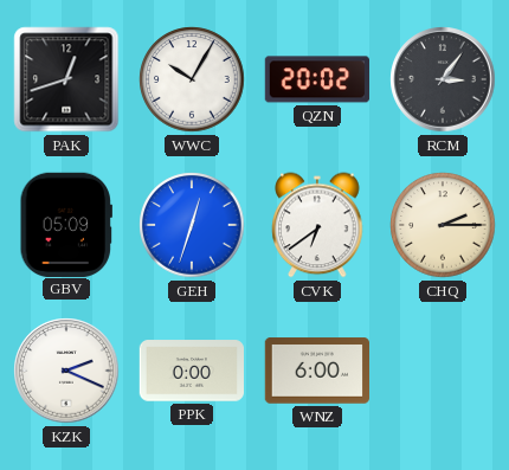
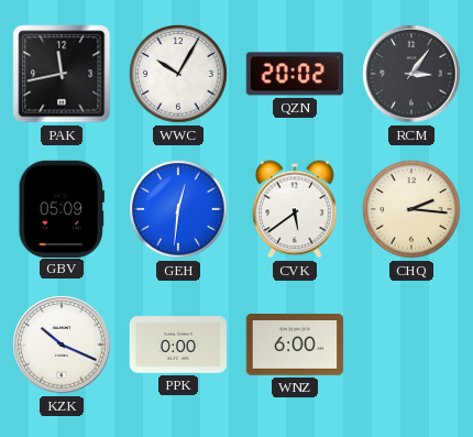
PAK: 12:42 -> 11:43 (62, 74)
GEH: 12:33 -> 12:31 (178, 209)
CVK: 6:39 -> 5:39 (295, 209)
CHQ: 2:15 -> 2:16 (411, 209)
KZK: 2:19 -> 10:19 (62, 345)
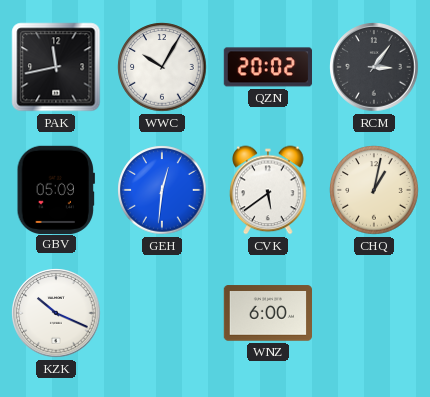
CHQ: 2:16 -> 1:02 (374, 190)
PPK: 0:00 -> none (177, 345)
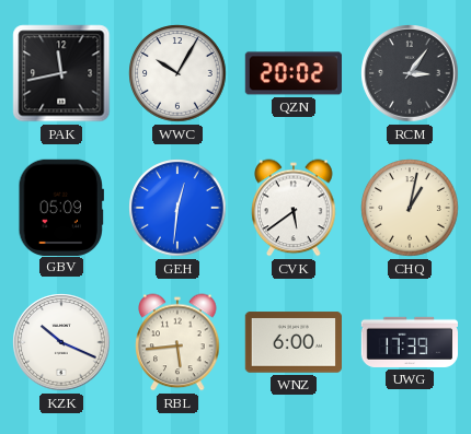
RBL: none -> 5:44 (177, 342)
UWG: none -> 17:39 (409, 342)
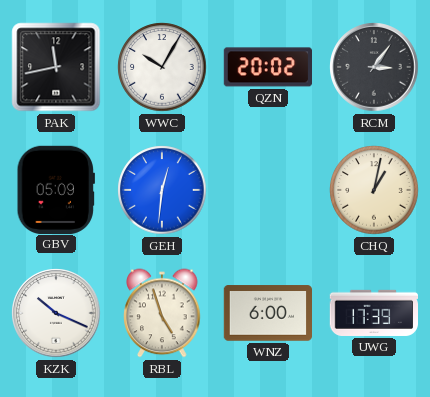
CVK: 5:39 -> none (294, 208)
RBL: 5:44 -> 4:57 (162, 313)
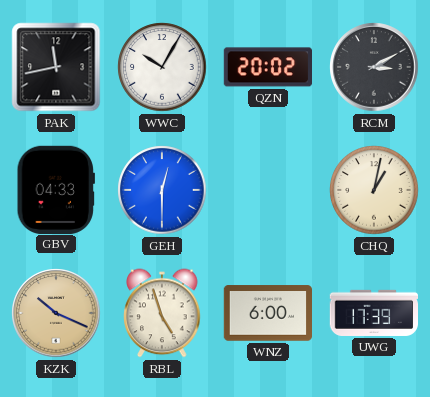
RCM: 3:06 -> 3:10 (374, 67)
GBV: 05:09 -> 04:33 (56, 189)
GEH: 12:31 -> 12:30 (162, 190)
KZK dial: white -> champagne (56, 313)
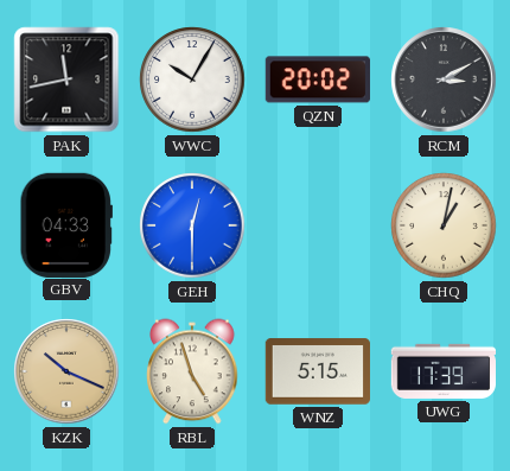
WNZ: 6:00 -> 5:15 (317, 371)
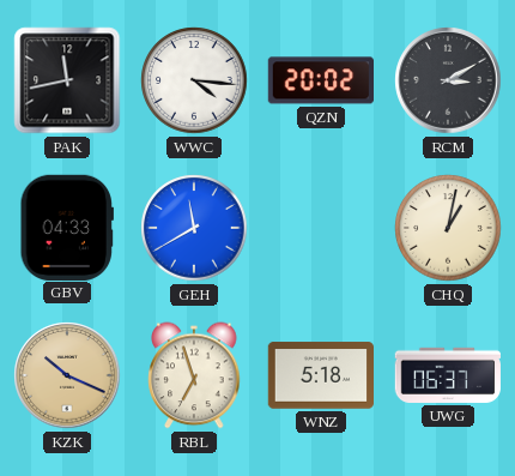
WWC: 10:05 -> 4:16 (194, 80)
GEH: 12:30 -> 11:40 (194, 228)
RBL: 4:57 -> 6:57 (194, 375)
WNZ: 5:15 -> 5:18 (320, 375)
UWG: 17:39 -> 06:37 (447, 375)
